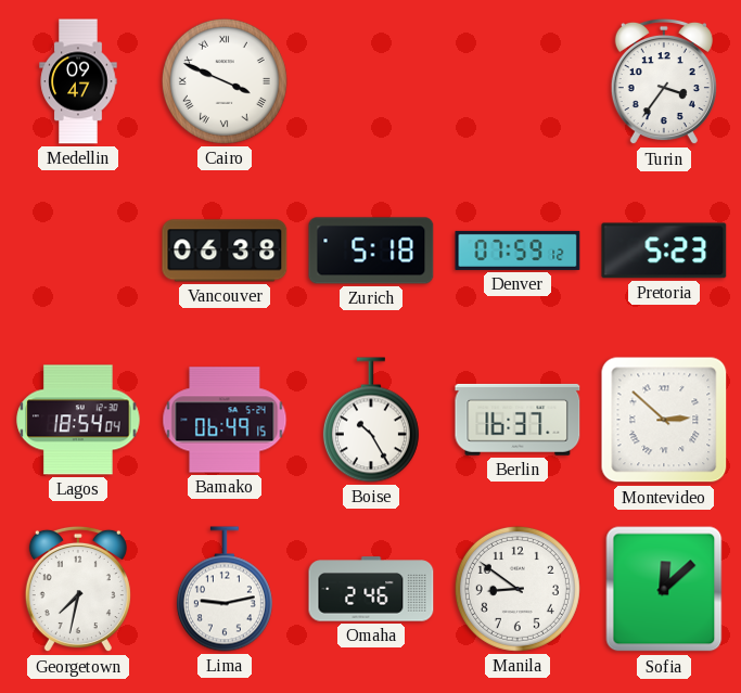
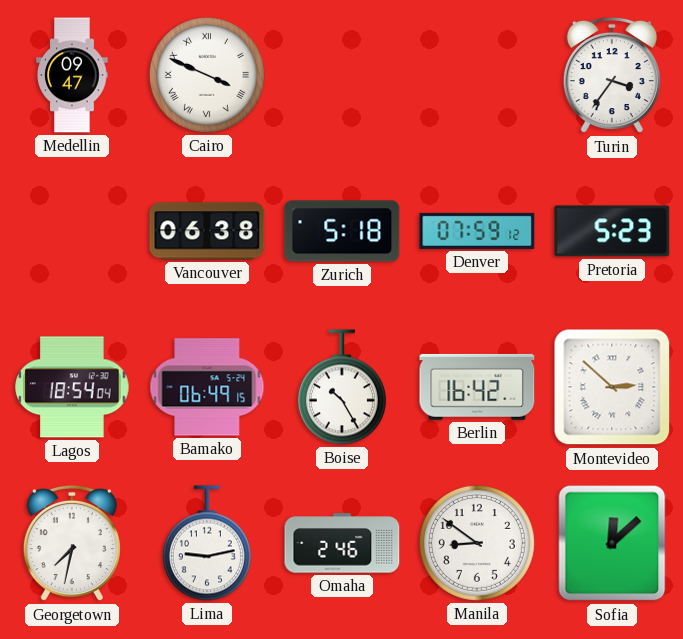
Berlin: 16:37 -> 16:42 (477, 387)
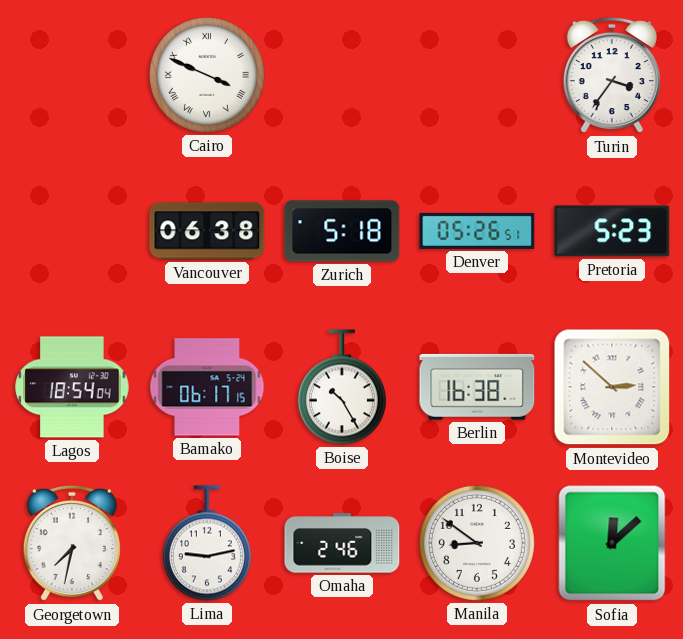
Medellin: 09:47 -> none (72, 75)
Denver: 07:59 -> 05:26 (477, 231)
Bamako: 06:49 -> 06:17 (207, 387)
Berlin: 16:42 -> 16:38 (477, 387)
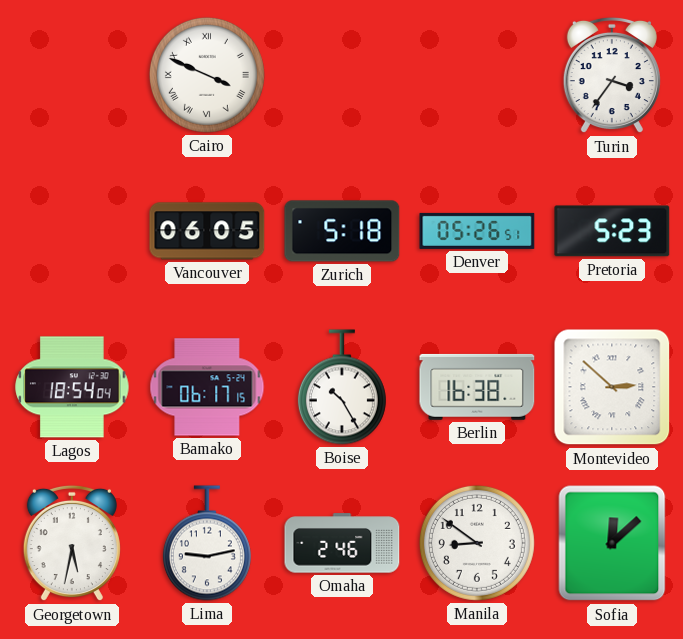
Vancouver: 06:38 -> 06:05 (207, 231)
Georgetown: 7:32 -> 5:32 (72, 543)
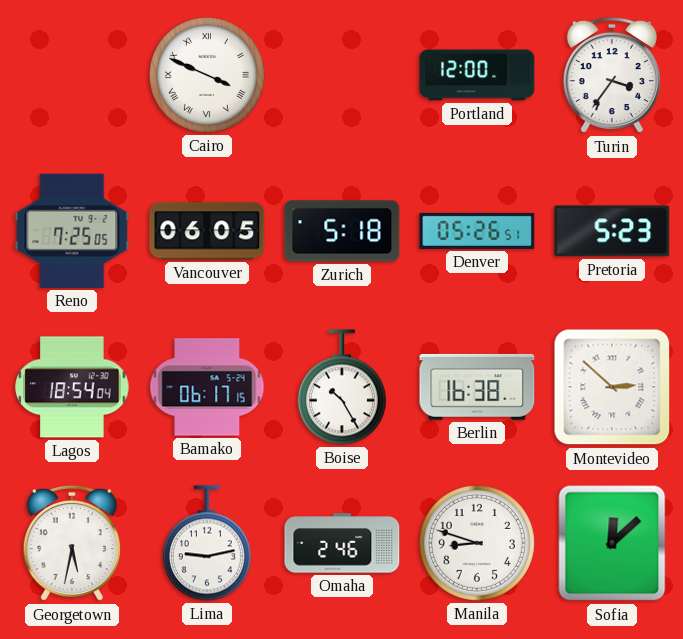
Portland: none -> 12:00 (477, 75)
Reno: none -> 7:25 (72, 231)
Manila: 8:51 -> 8:48 (477, 543)
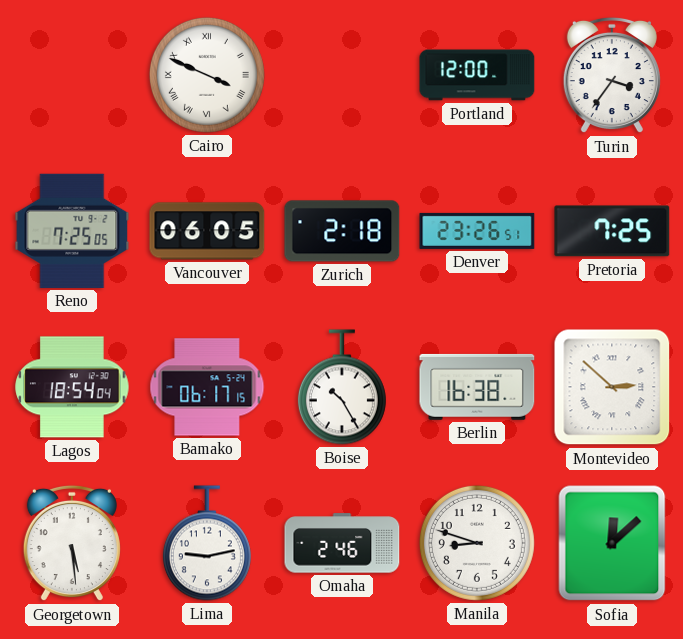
Zurich: 5:18 -> 2:18 (342, 231)
Denver: 05:26 -> 23:26 (477, 231)
Pretoria: 5:23 -> 7:25 (612, 231)
Georgetown: 5:32 -> 5:29 (72, 543)
